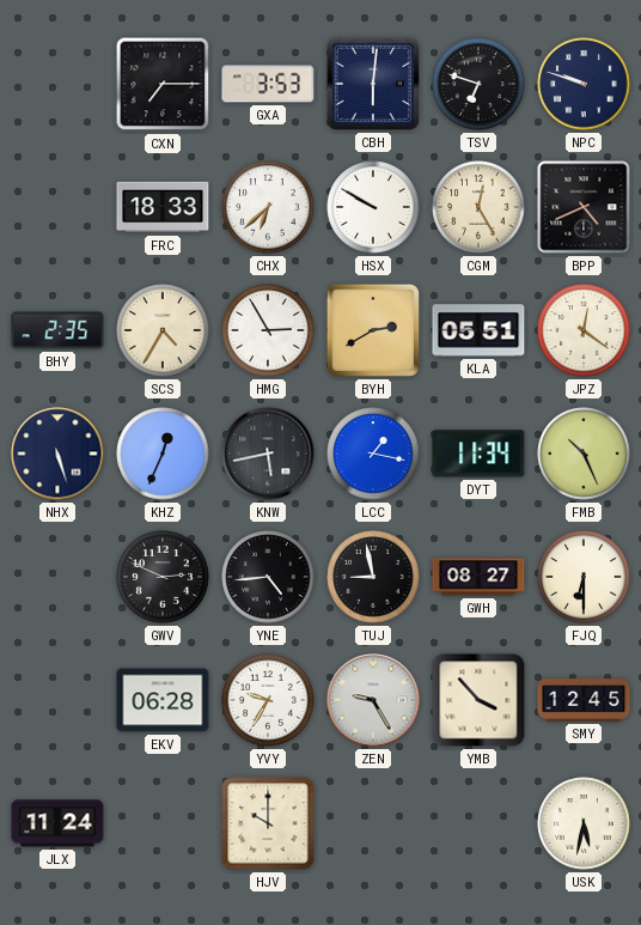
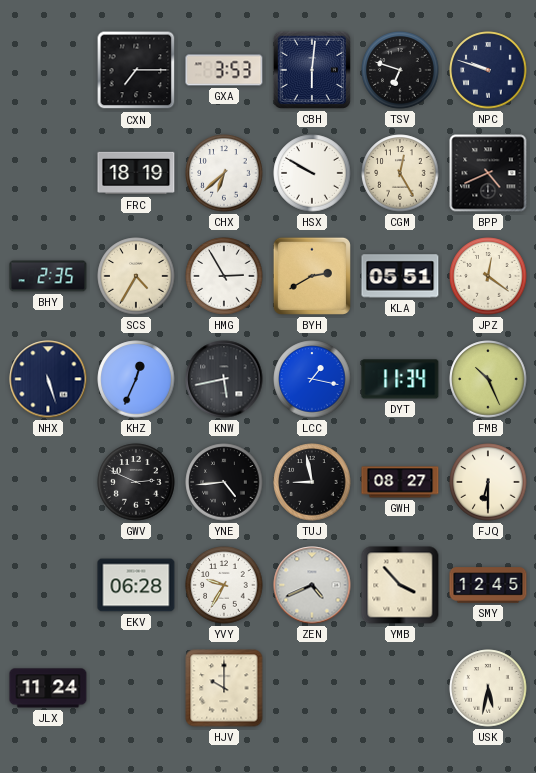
FRC: 18:33 -> 18:19 (136, 173)
ZEN: 9:25 -> 4:41 (312, 585)
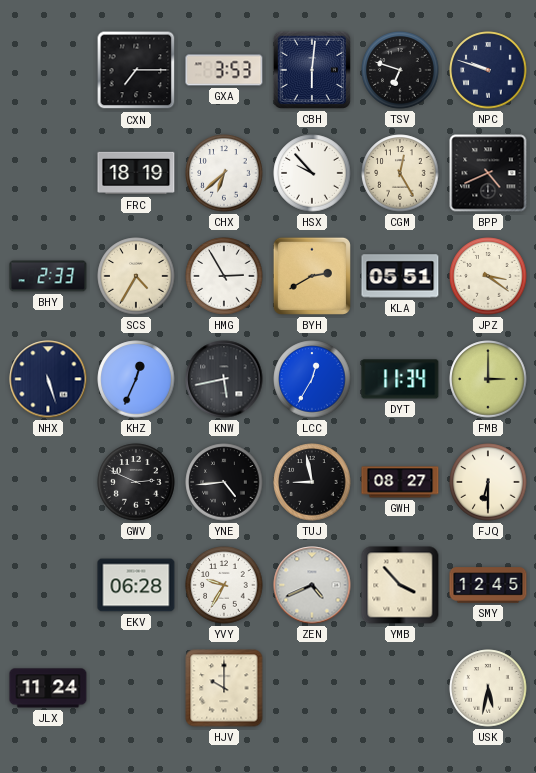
HSX: 9:50 -> 9:53 (312, 173)
BHY: 2:35 -> 2:33 (48, 276)
JPZ: 12:21 -> 3:21 (488, 276)
LCC: 1:17 -> 12:35 (312, 379)
FMB: 10:26 -> 3:00 (488, 379)
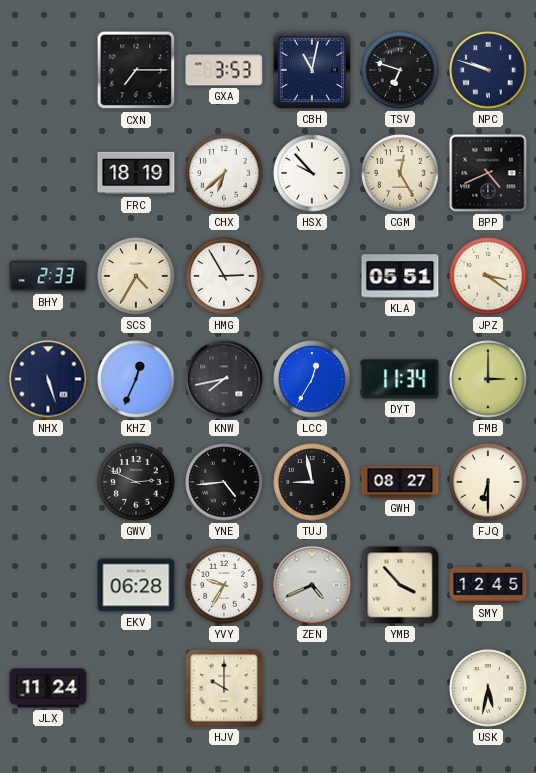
CBH: 6:01 -> 11:02 (312, 70)
BYH: 2:40 -> none (312, 276)
KNW: 5:43 -> 7:43 (224, 379)
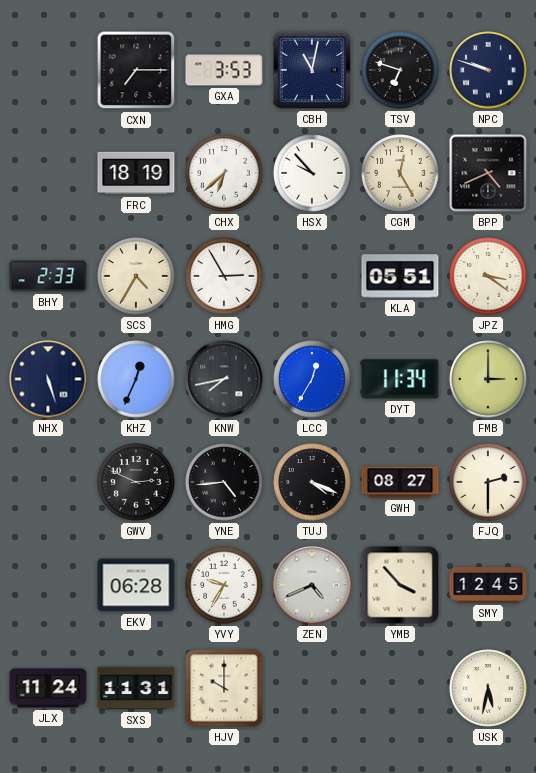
TUJ: 8:58 -> 4:19 (312, 482)
FJQ: 6:30 -> 2:30 (488, 482)
SXS: none -> 11:31 (136, 688)
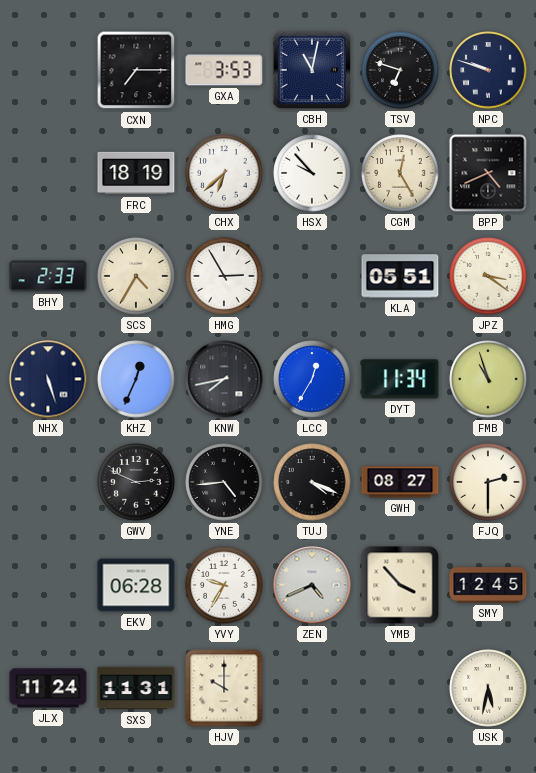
FMB: 3:00 -> 10:57 (488, 379)
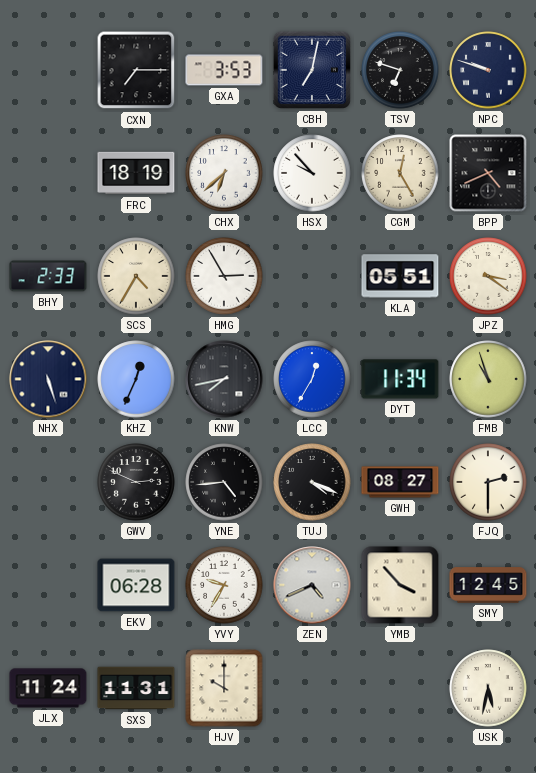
CBH: 11:02 -> 7:02 (312, 70)
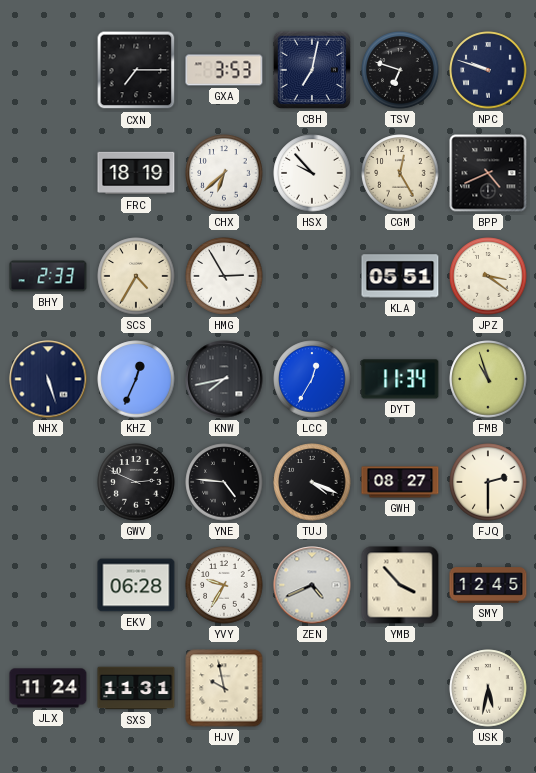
YNE: 4:44 -> 4:46 (224, 482)
HJV: 10:00 -> 9:58 (224, 688)
